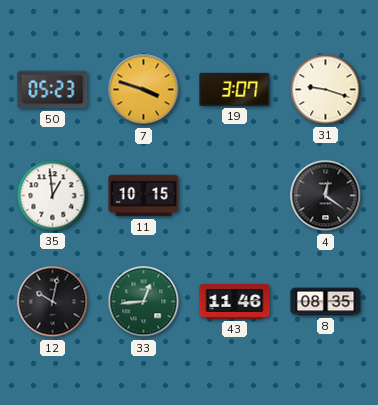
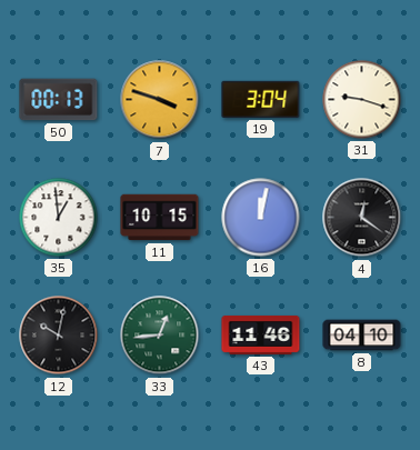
50: 05:23 -> 00:13 (59, 100)
19: 3:07 -> 3:04 (261, 99)
16: none -> 12:02 (261, 218)
8: 08:35 -> 04:10 (362, 336)
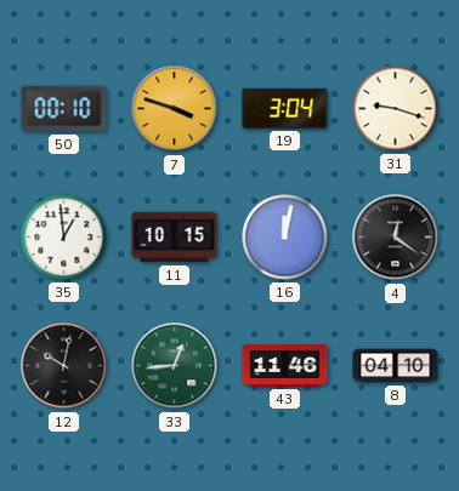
50: 00:13 -> 00:10 (64, 109)
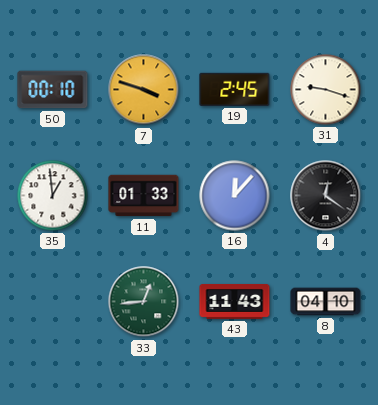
19: 3:04 -> 2:45 (235, 89)
11: 10:15 -> 01:33 (144, 196)
16: 12:02 -> 12:07 (235, 196)
12: 10:02 -> none (64, 366)
43: 11:46 -> 11:43 (235, 301)
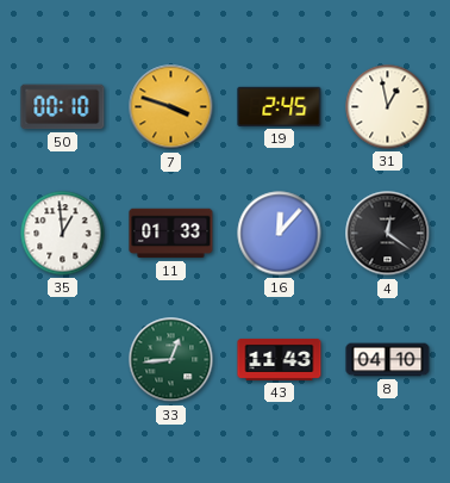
31: 9:18 -> 12:58 (388, 107)
